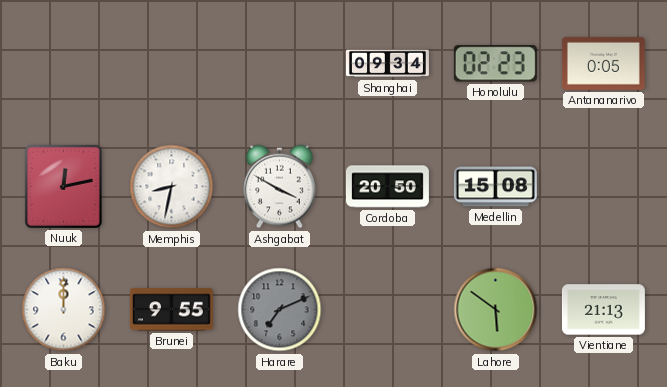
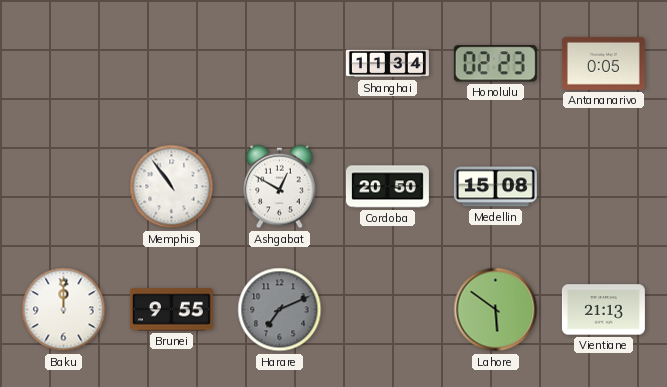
Shanghai: 09:34 -> 11:34 (387, 64)
Nuuk: 12:13 -> none (63, 186)
Memphis: 8:32 -> 10:54 (172, 187)
Ashgabat: 3:50 -> 12:50 (280, 187)
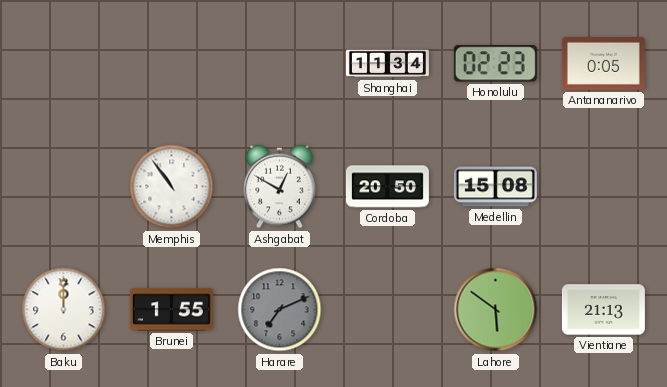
Brunei: 9:55 -> 1:55 (171, 310)
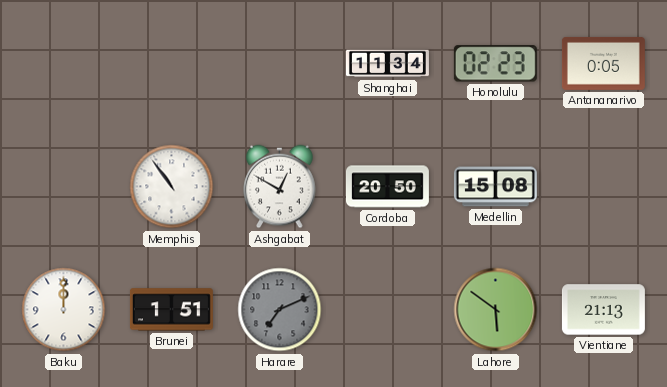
Brunei: 1:55 -> 1:51 (171, 310)
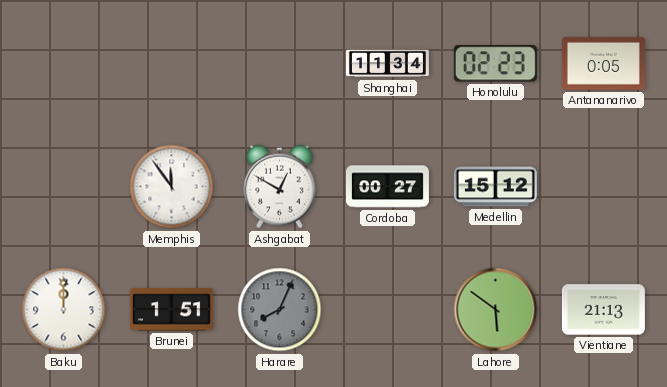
Memphis: 10:54 -> 11:54 (172, 187)
Cordoba: 20:50 -> 00:27 (387, 187)
Medellin: 15:08 -> 15:12 (495, 187)
Harare: 7:11 -> 8:04 (280, 310)
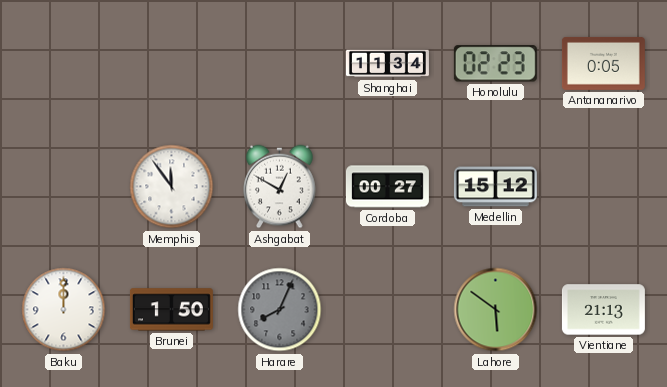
Brunei: 1:51 -> 1:50 (171, 310)
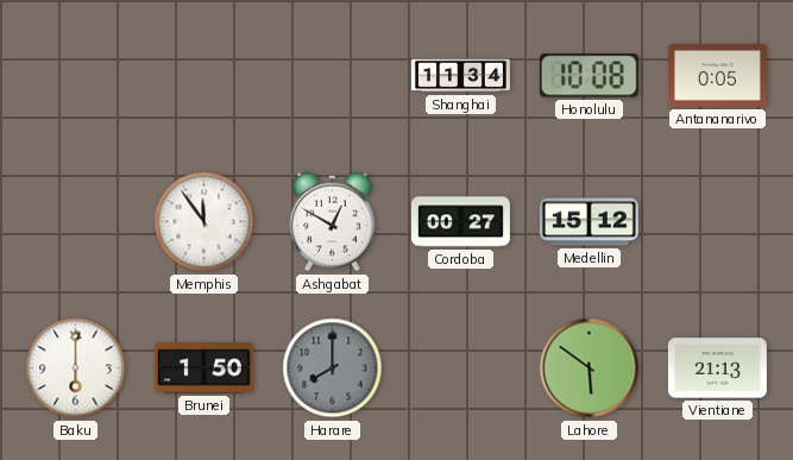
Honolulu: 02:23 -> 10:08 (589, 76)
Baku: 12:00 -> 6:00 (76, 368)
Harare: 8:04 -> 8:00 (333, 368)
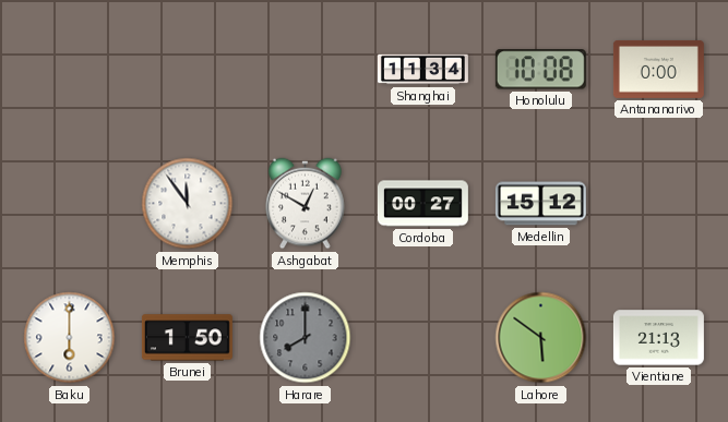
Antananarivo: 0:05 -> 0:00 (658, 69)
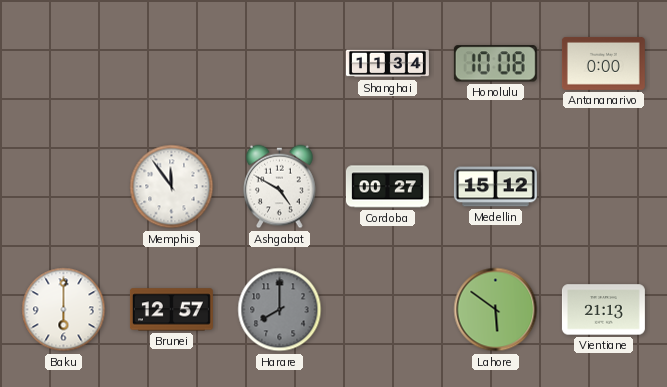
Ashgabat: 12:50 -> 4:50 (280, 187)
Brunei: 1:50 -> 12:57 (171, 310)
